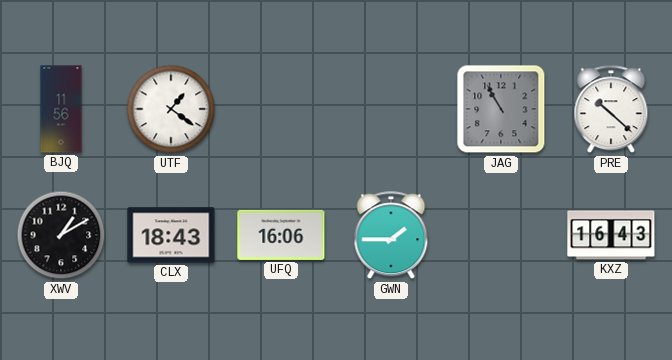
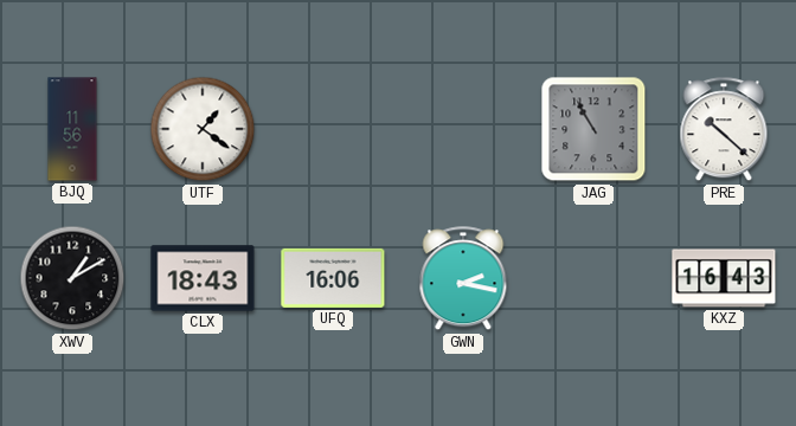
GWN: 1:45 -> 2:17 (463, 279)
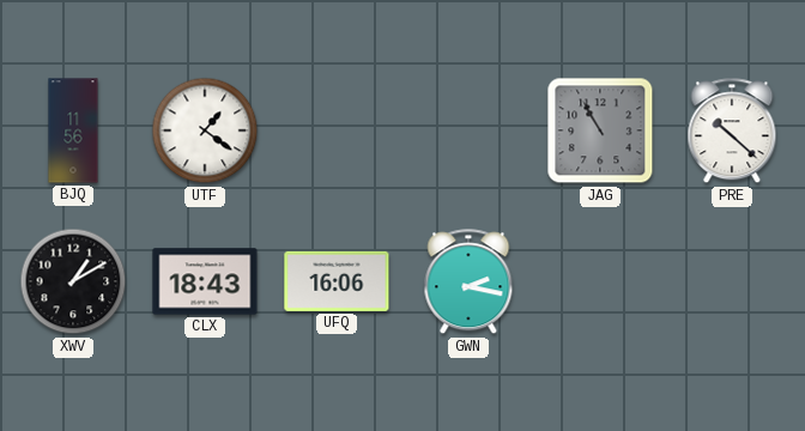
KXZ: 16:43 -> none (724, 278)
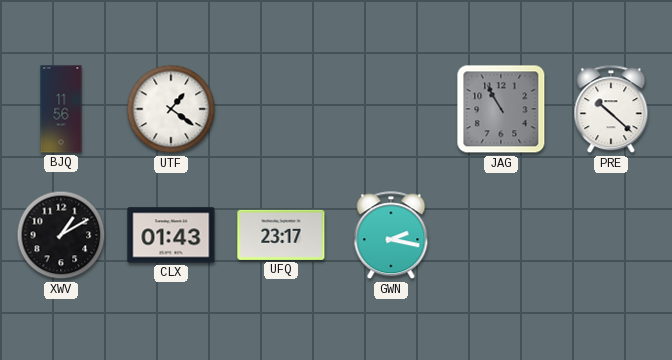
CLX: 18:43 -> 01:43 (171, 235)
UFQ: 16:06 -> 23:17 (281, 235)
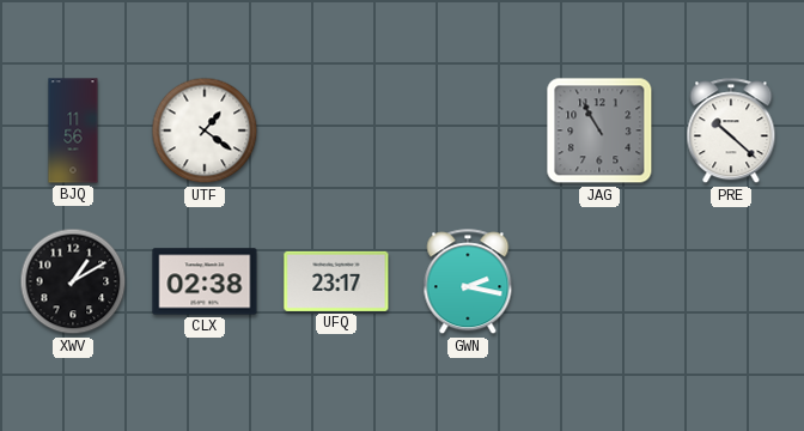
CLX: 01:43 -> 02:38 (205, 281)
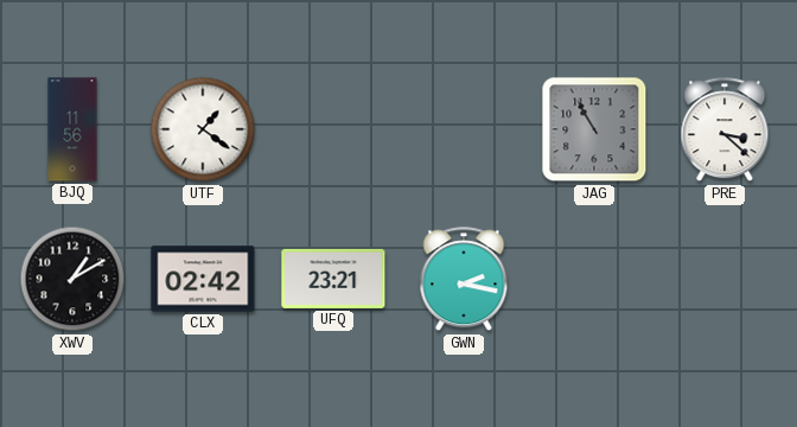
PRE: 10:22 -> 3:22 (725, 130)
CLX: 02:38 -> 02:42 (203, 279)
UFQ: 23:17 -> 23:21 (333, 279)
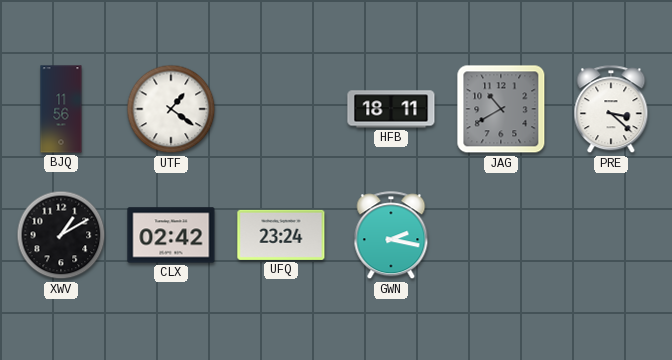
HFB: none -> 18:11 (391, 109)
JAG: 10:55 -> 10:40 (501, 109)
UFQ: 23:21 -> 23:24 (281, 235)
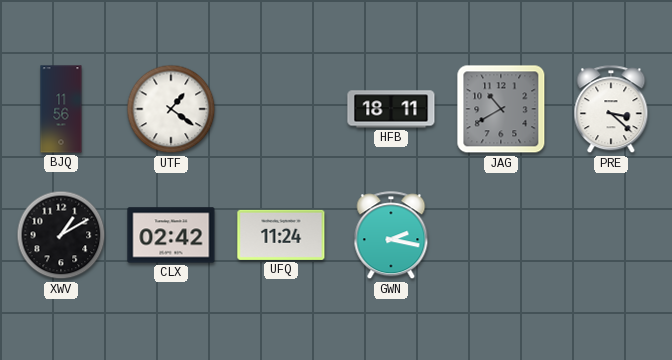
UFQ: 23:24 -> 11:24 (281, 235)
